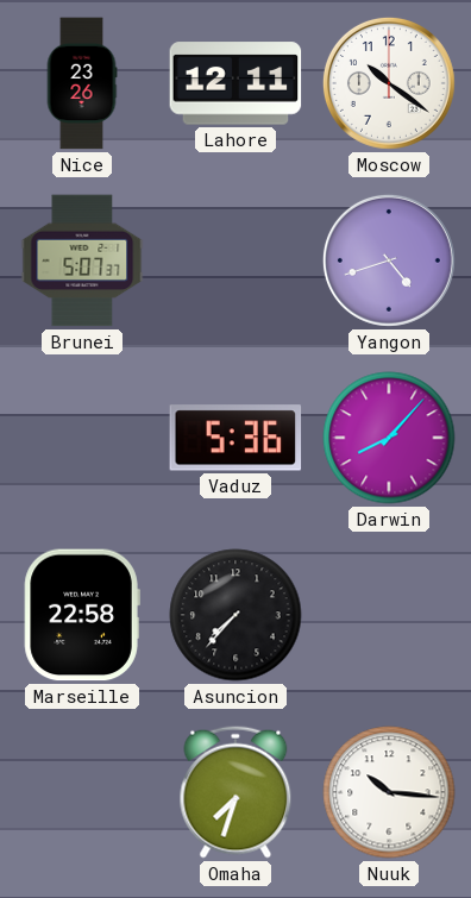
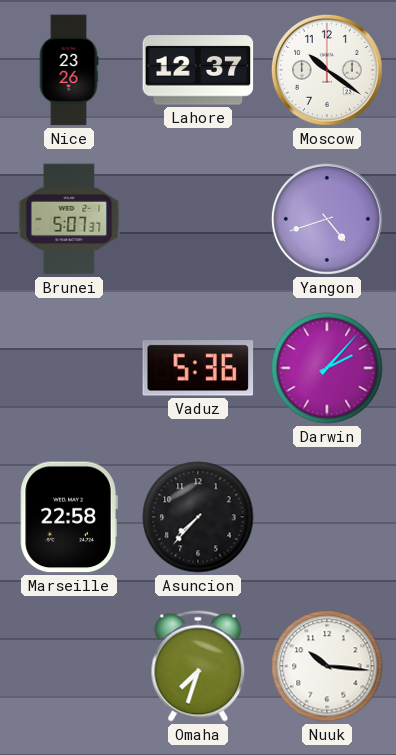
Lahore: 12:11 -> 12:37 (198, 70)
Darwin: 8:07 -> 2:07 (327, 368)
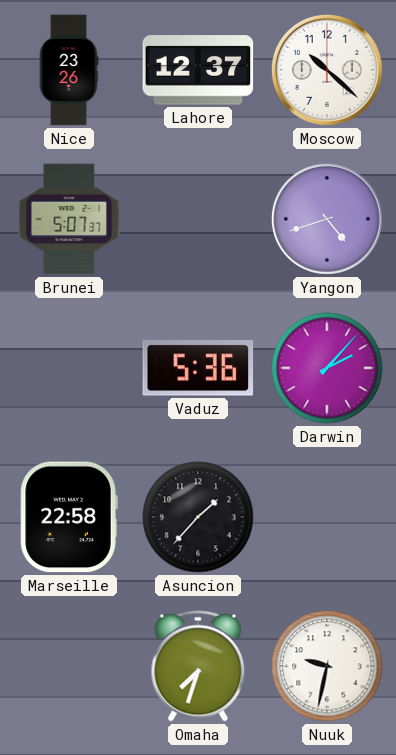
Moscow: 10:21 -> 10:22 (327, 70)
Asuncion: 7:37 -> 1:37 (198, 517)
Nuuk: 10:16 -> 9:32 (327, 666)
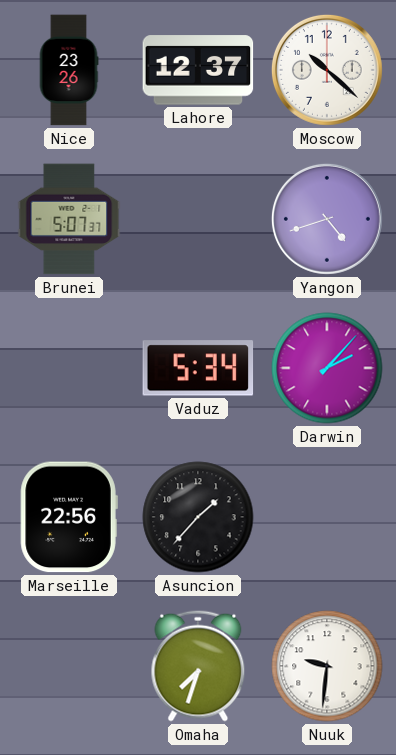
Vaduz: 5:36 -> 5:34 (198, 368)
Marseille: 22:58 -> 22:56 (69, 517)
Nuuk: 9:32 -> 9:31 (327, 666)
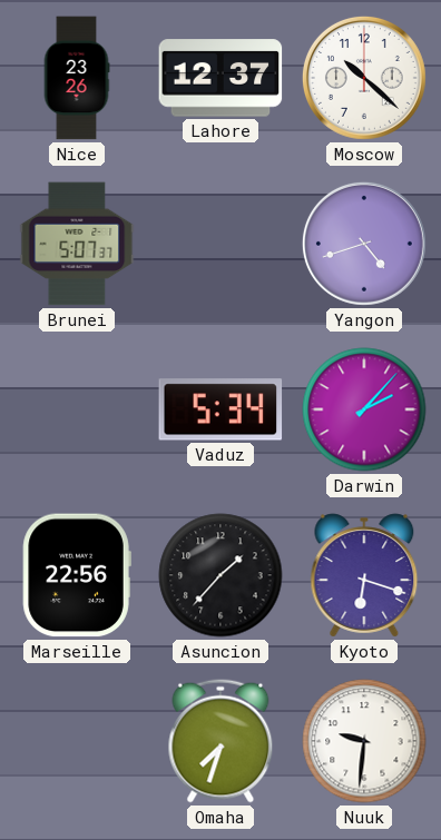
Kyoto: none -> 6:18 (364, 575)
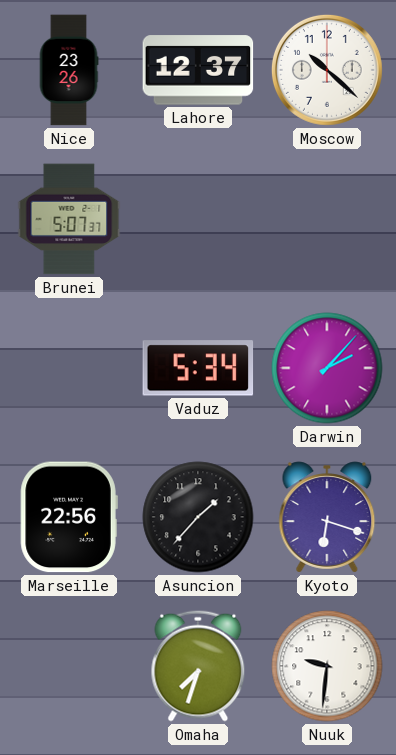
Yangon: 4:42 -> none (364, 244)
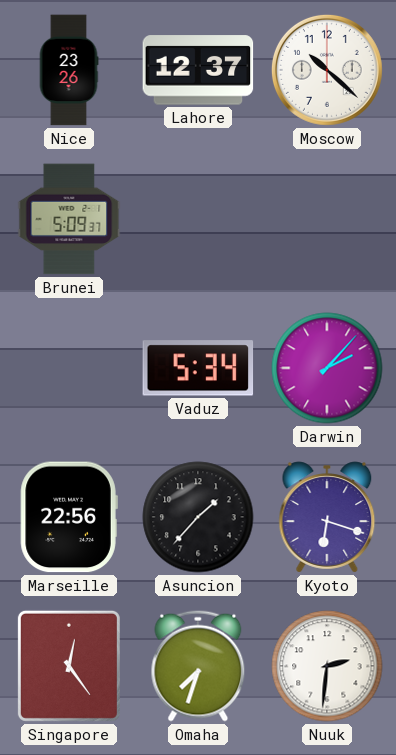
Brunei: 5:07 -> 5:09 (69, 219)
Singapore: none -> 12:24 (69, 666)
Nuuk: 9:31 -> 2:31 (327, 666)
